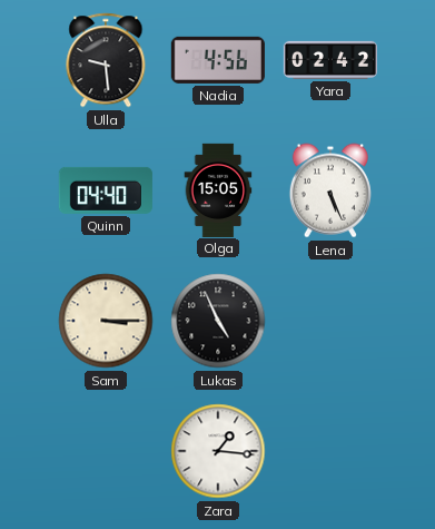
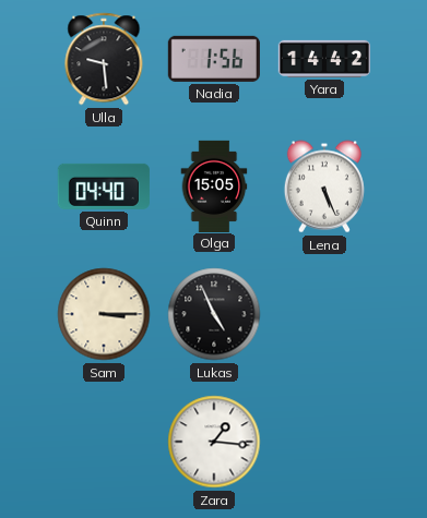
Nadia: 4:56 -> 1:56 (214, 59)
Yara: 02:42 -> 14:42 (323, 59)
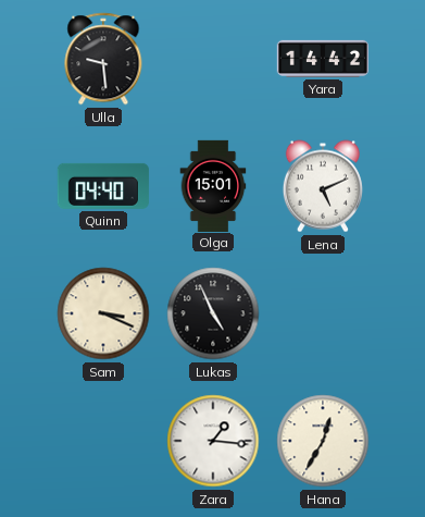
Nadia: 1:56 -> none (214, 59)
Olga: 15:05 -> 15:01 (213, 185)
Lena: 5:26 -> 5:11 (323, 186)
Sam: 3:15 -> 3:19 (103, 313)
Hana: none -> 12:35 (323, 441)
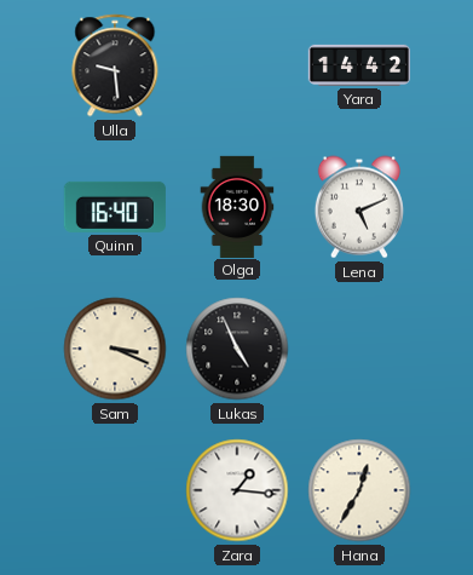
Quinn: 04:40 -> 16:40 (115, 207)
Olga: 15:01 -> 18:30 (237, 206)
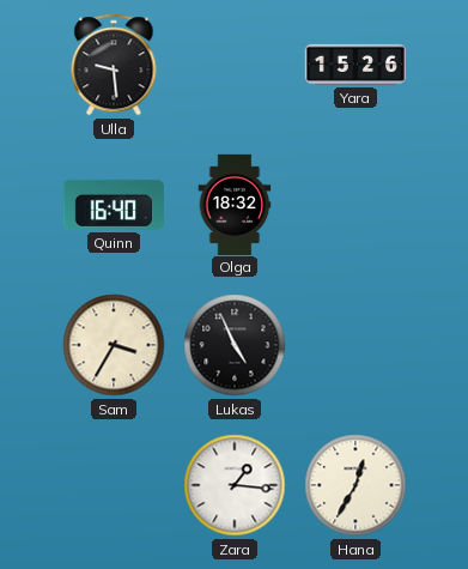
Yara: 14:42 -> 15:26 (354, 65)
Olga: 18:30 -> 18:32 (235, 204)
Lena: 5:11 -> none (359, 207)
Sam: 3:19 -> 3:35 (114, 345)
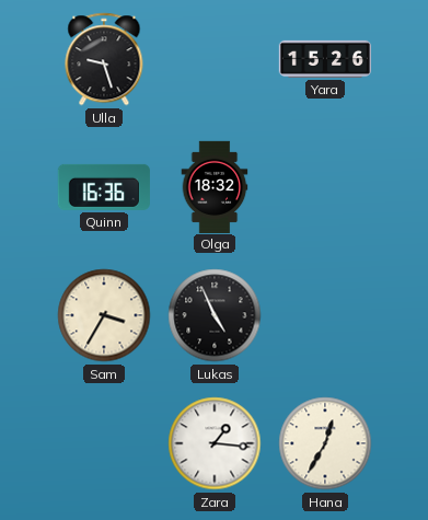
Ulla: 9:29 -> 9:27 (104, 59)
Quinn: 16:40 -> 16:36 (104, 187)
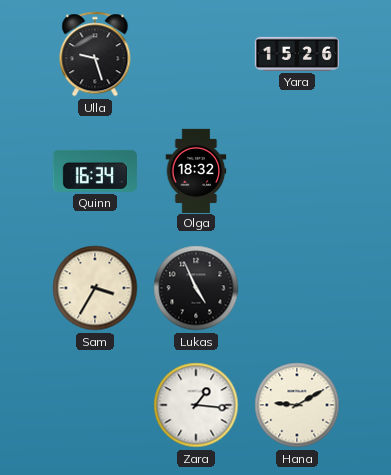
Quinn: 16:36 -> 16:34 (95, 171)
Hana: 12:35 -> 9:10 (297, 405)
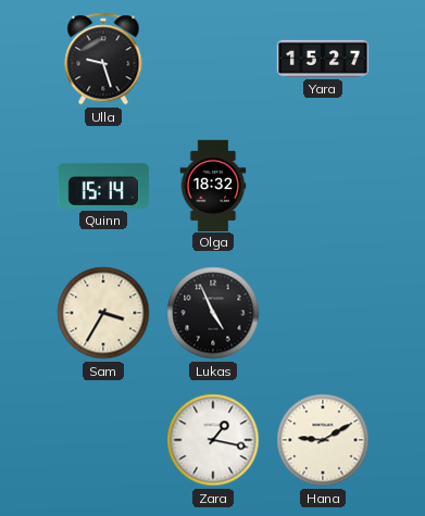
Yara: 15:26 -> 15:27 (322, 59)
Quinn: 16:34 -> 15:14 (103, 186)
Zara: 1:16 -> 1:17 (213, 440)
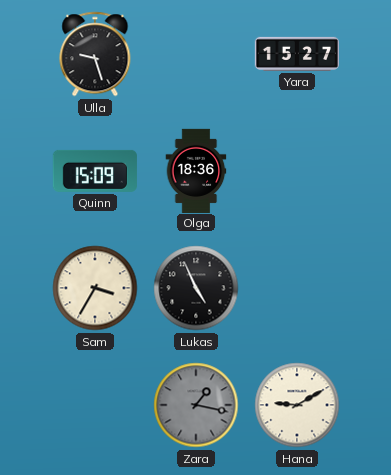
Quinn: 15:14 -> 15:09 (95, 171)
Olga: 18:32 -> 18:36 (196, 170)
Zara dial: white -> grey (196, 405)
